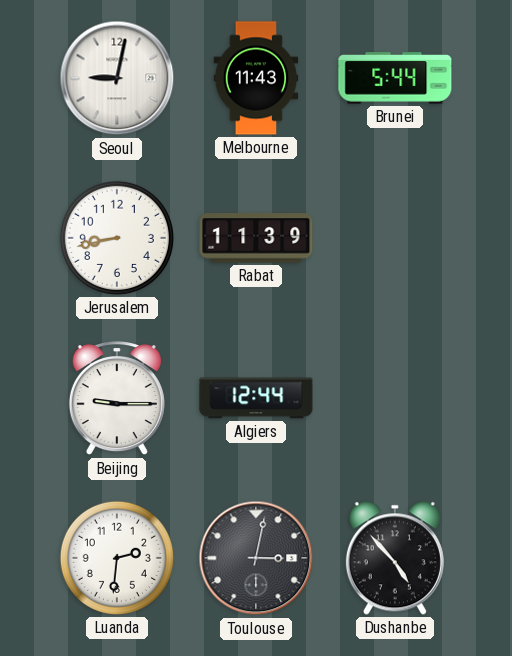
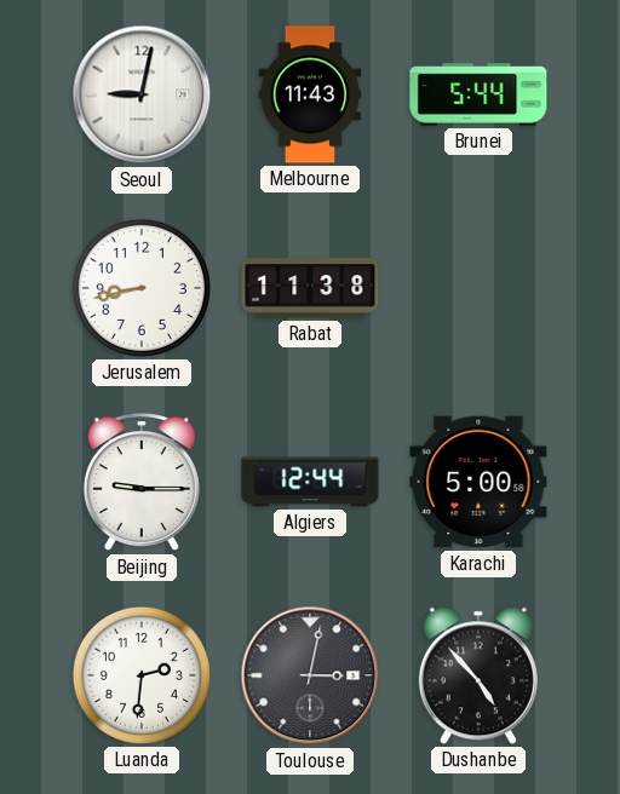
Rabat: 11:39 -> 11:38 (310, 288)
Karachi: none -> 5:00 (478, 482)
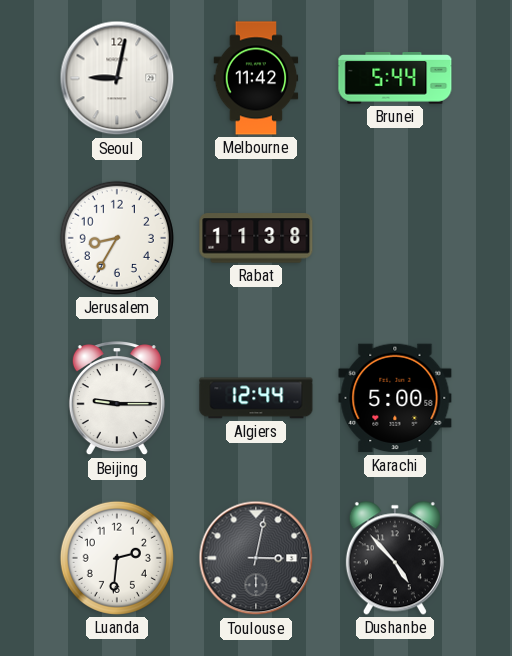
Melbourne: 11:43 -> 11:42 (256, 78)
Jerusalem: 8:43 -> 8:35 (117, 238)
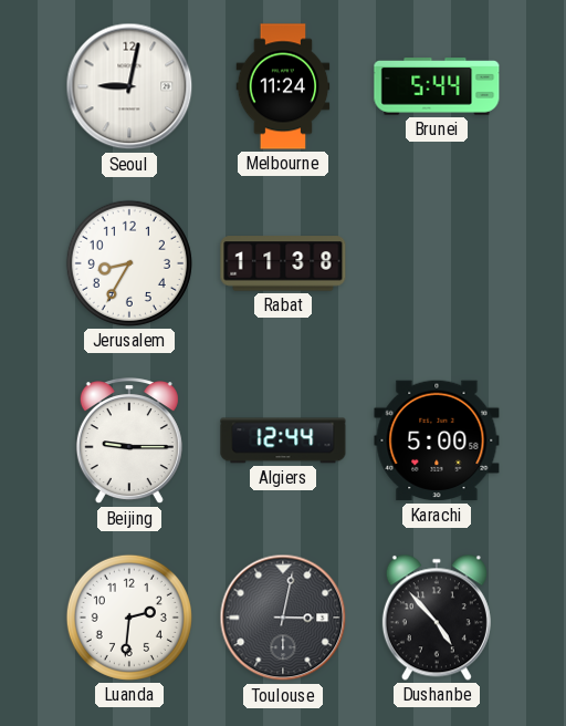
Melbourne: 11:42 -> 11:24 (283, 86)
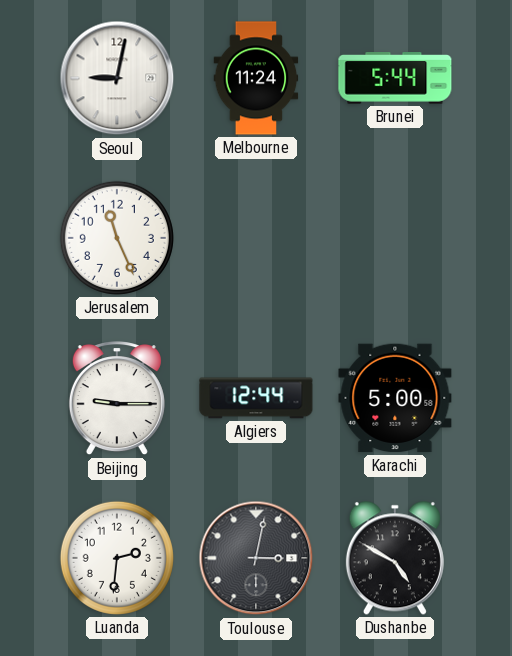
Jerusalem: 8:35 -> 11:26 (117, 238)
Rabat: 11:38 -> none (283, 263)
Dushanbe: 4:53 -> 4:50 (395, 558)
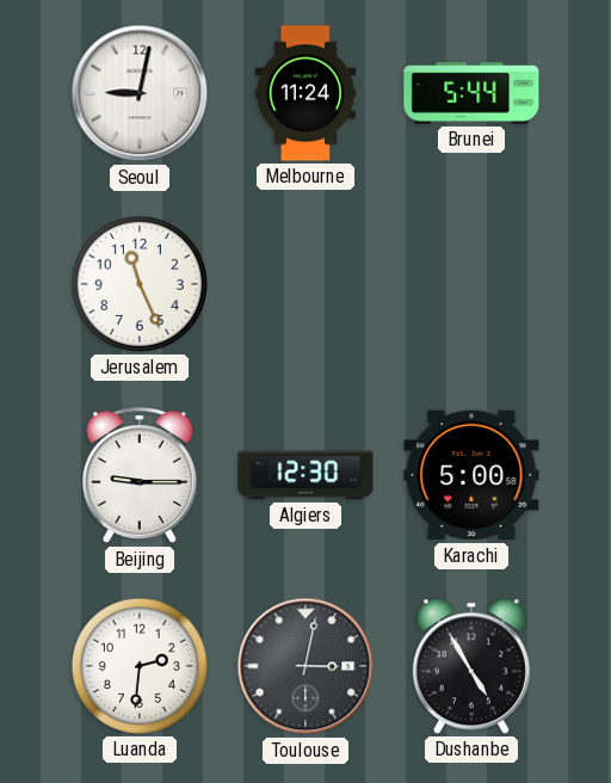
Algiers: 12:44 -> 12:30 (305, 475)
Dushanbe: 4:50 -> 4:55 (471, 666)
